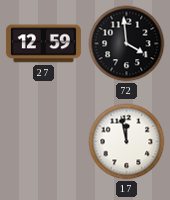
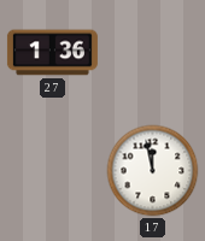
27: 12:59 -> 1:36 (52, 53)
72: 3:59 -> none (127, 44)
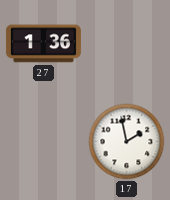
17: 11:58 -> 1:58 (127, 142)
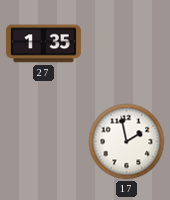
27: 1:36 -> 1:35 (43, 44)
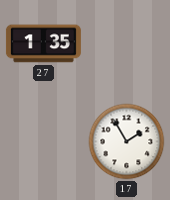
17: 1:58 -> 1:55 (127, 142)
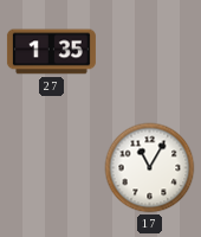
17: 1:55 -> 11:05 (150, 168)
